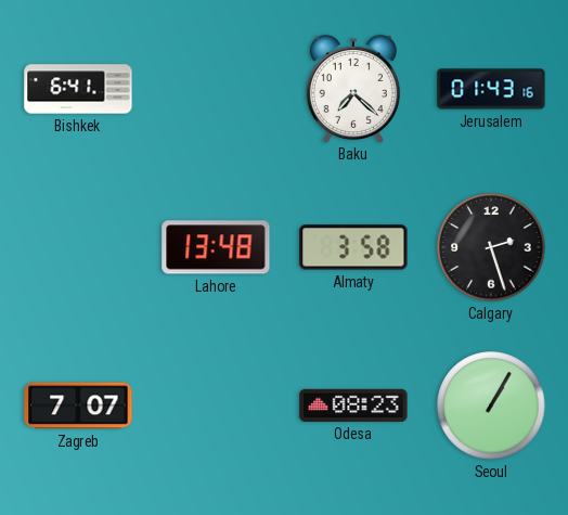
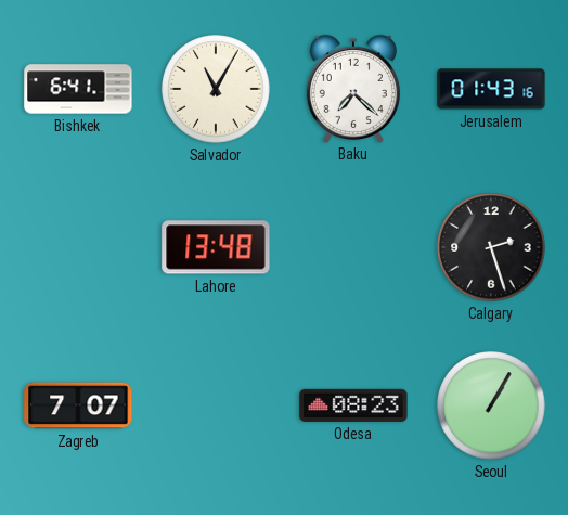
Salvador: none -> 11:05 (216, 89)
Almaty: 3:58 -> none (353, 247)
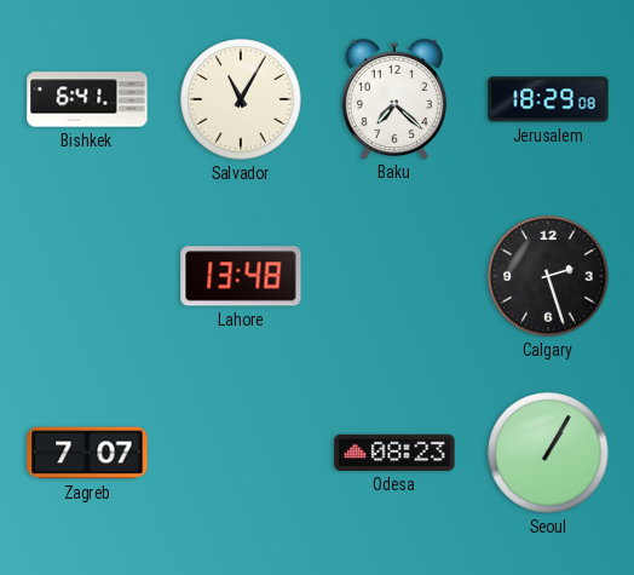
Jerusalem: 01:43 -> 18:29 (548, 99)
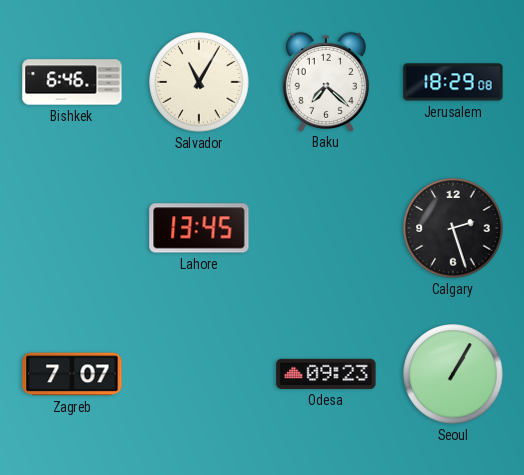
Bishkek: 6:41 -> 6:46 (72, 82)
Lahore: 13:48 -> 13:45 (199, 228)
Odesa: 08:23 -> 09:23 (326, 374)
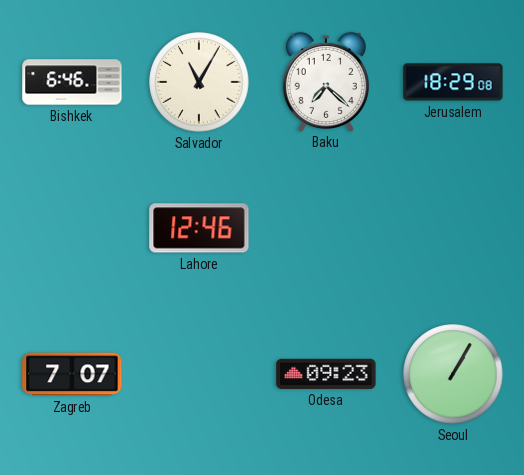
Lahore: 13:45 -> 12:46 (199, 228)
Calgary: 2:27 -> none (453, 228)
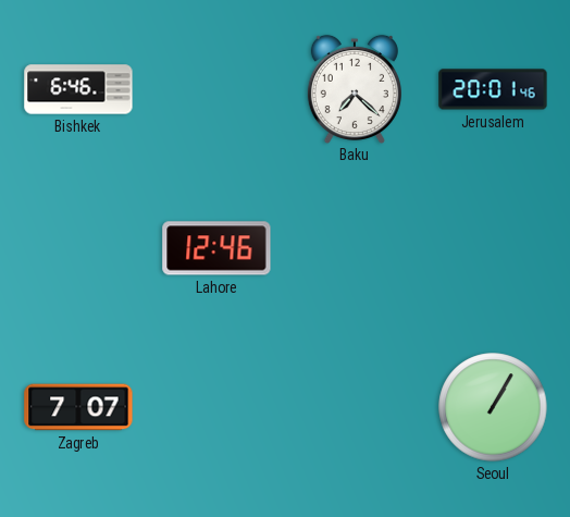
Salvador: 11:05 -> none (199, 82)
Jerusalem: 18:29 -> 20:01 (493, 89)
Odesa: 09:23 -> none (326, 374)
